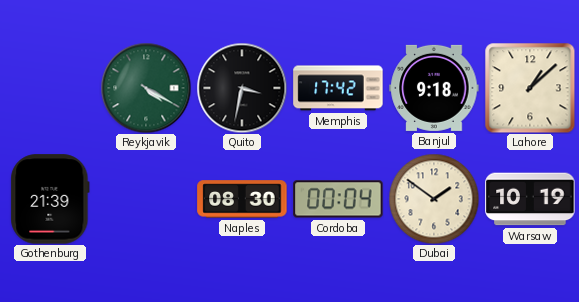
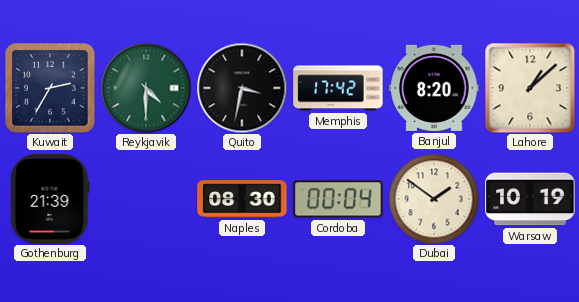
Kuwait: none -> 2:35 (50, 88)
Reykjavik: 4:20 -> 4:30 (146, 88)
Banjul: 9:18 -> 8:20 (434, 88)
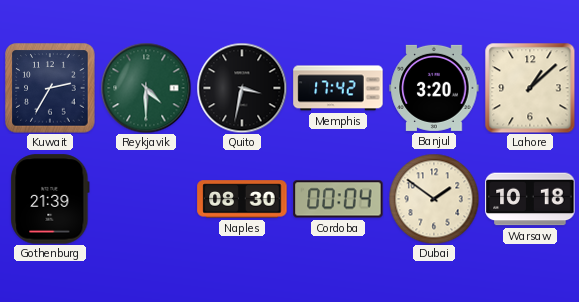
Banjul: 8:20 -> 3:20 (434, 88)
Warsaw: 10:19 -> 10:18 (530, 199)
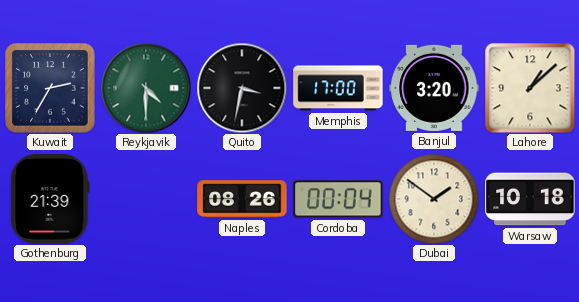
Memphis: 17:42 -> 17:00 (338, 88)
Naples: 08:30 -> 08:26 (242, 199)
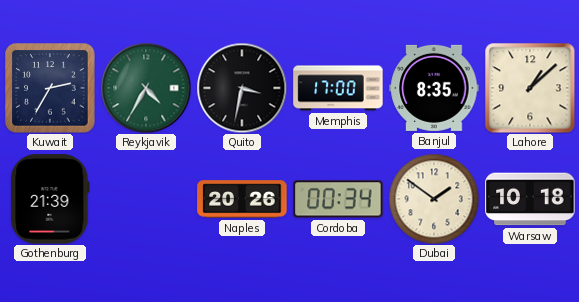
Reykjavik: 4:30 -> 4:35 (146, 88)
Banjul: 3:20 -> 8:35 (434, 88)
Naples: 08:26 -> 20:26 (242, 199)
Cordoba: 00:04 -> 00:34 (338, 199)
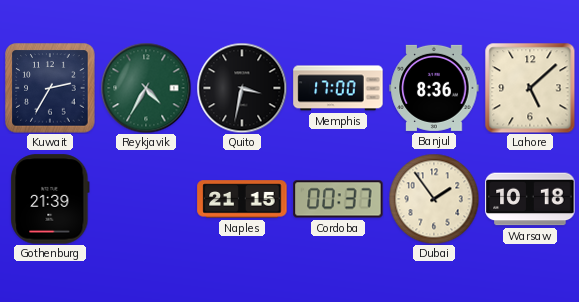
Banjul: 8:35 -> 8:36 (434, 88)
Lahore: 1:08 -> 5:08 (530, 88)
Naples: 20:26 -> 21:15 (242, 199)
Cordoba: 00:34 -> 00:37 (338, 199)
Dubai: 1:51 -> 1:54 (434, 199)
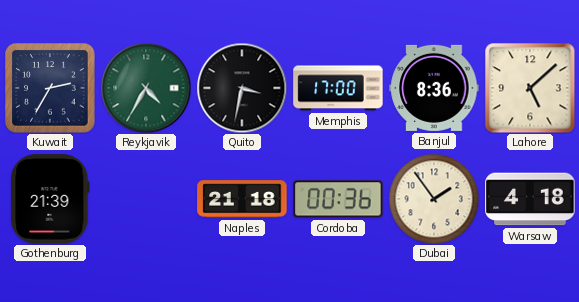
Naples: 21:15 -> 21:18 (242, 199)
Cordoba: 00:37 -> 00:36 (338, 199)
Warsaw: 10:18 -> 4:18 (530, 199)
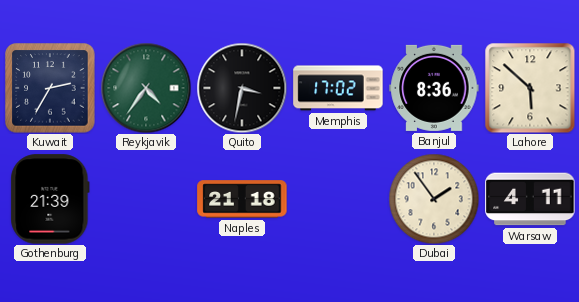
Reykjavik: 4:35 -> 4:36 (146, 88)
Memphis: 17:00 -> 17:02 (338, 88)
Lahore: 5:08 -> 5:52 (530, 88)
Cordoba: 00:36 -> none (338, 199)
Warsaw: 4:18 -> 4:11 (530, 199)
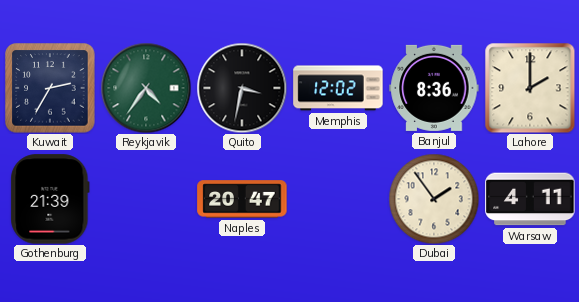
Memphis: 17:02 -> 12:02 (338, 88)
Lahore: 5:52 -> 2:00 (530, 88)
Naples: 21:18 -> 20:47 (242, 199)
